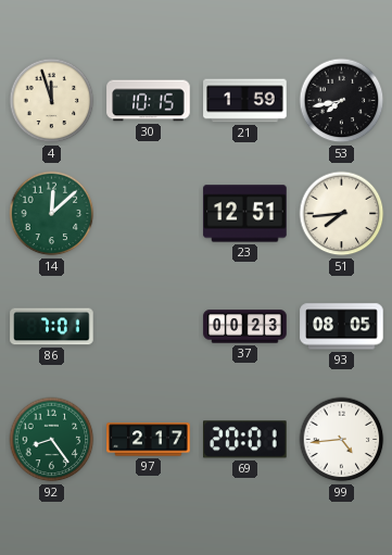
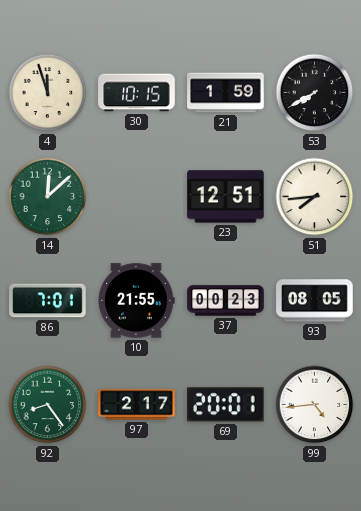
53: 7:43 -> 7:40 (315, 93)
10: none -> 21:55 (136, 301)
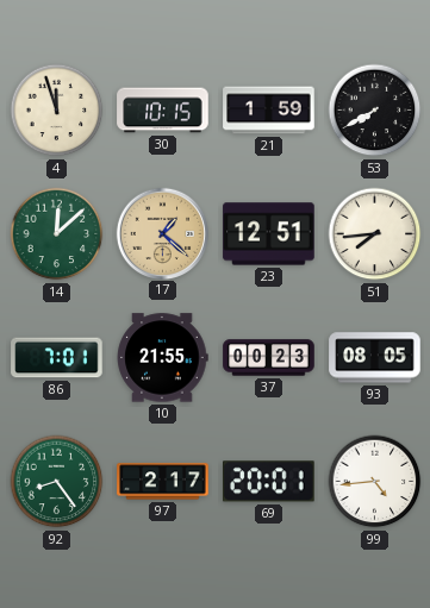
17: none -> 1:22 (162, 233)
